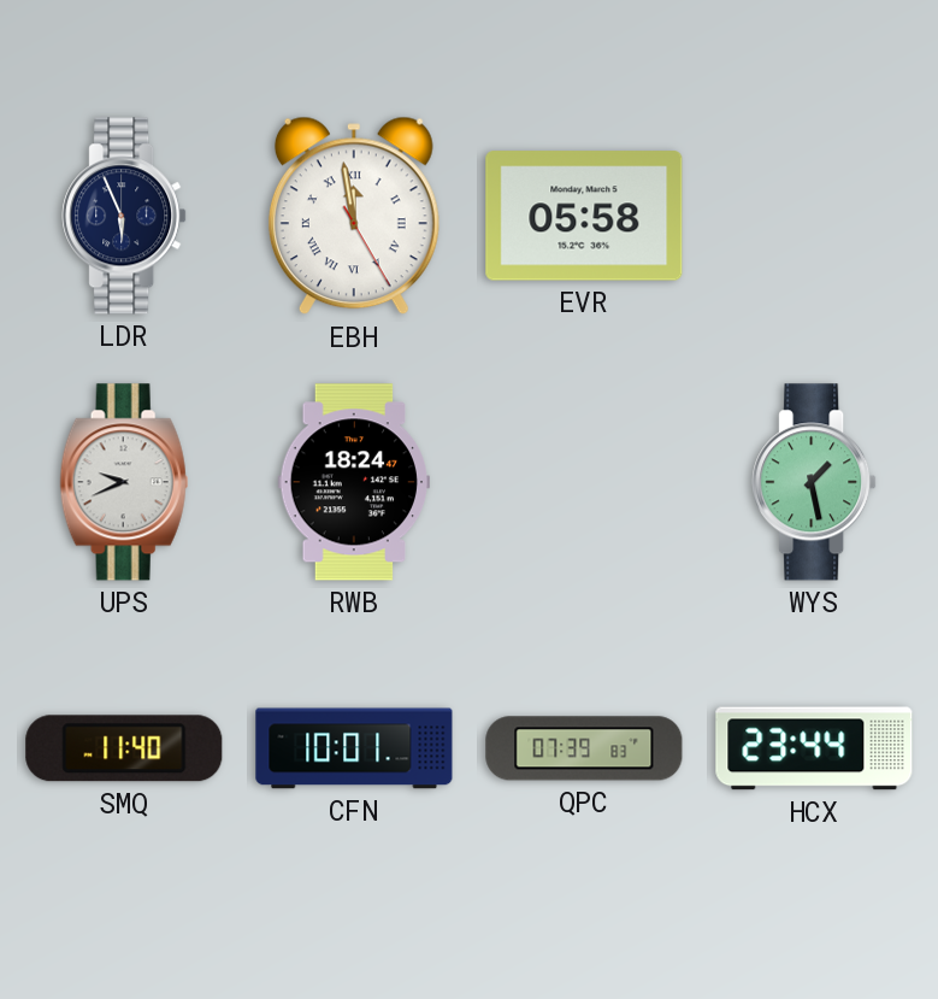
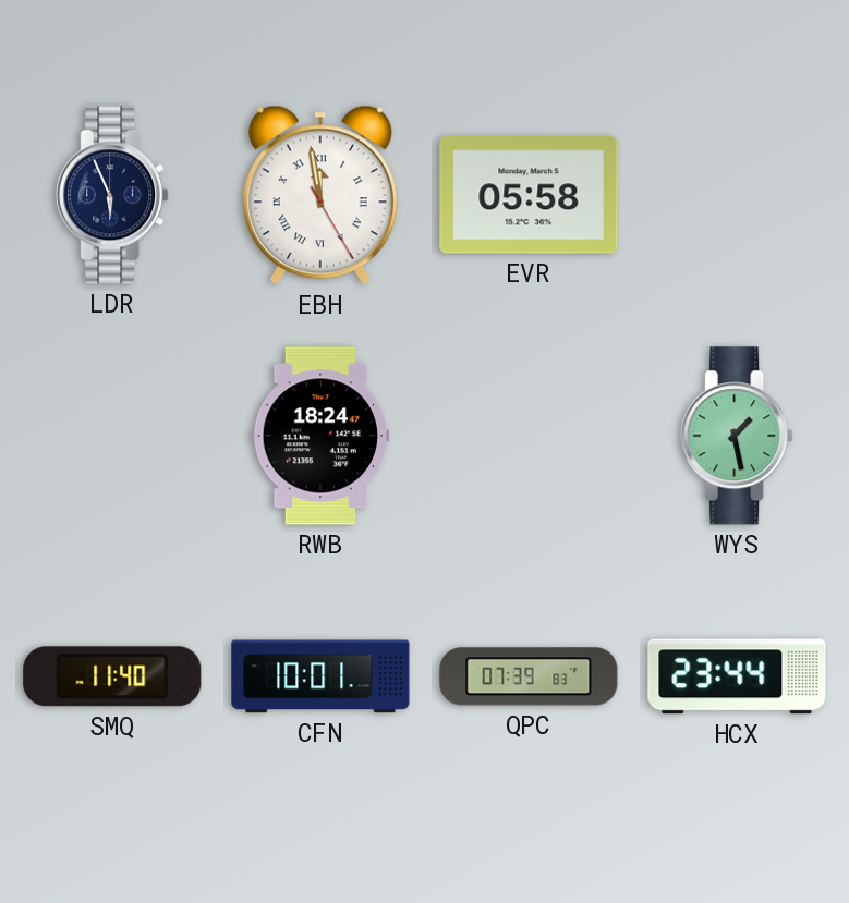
UPS: 9:41 -> none (124, 482)
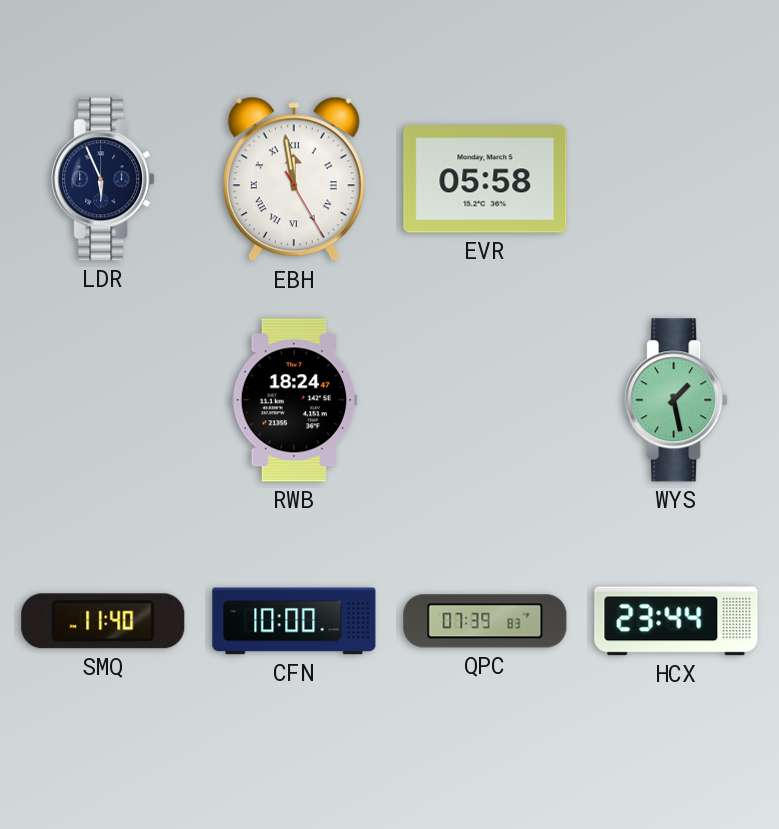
CFN: 10:01 -> 10:00 (294, 621)
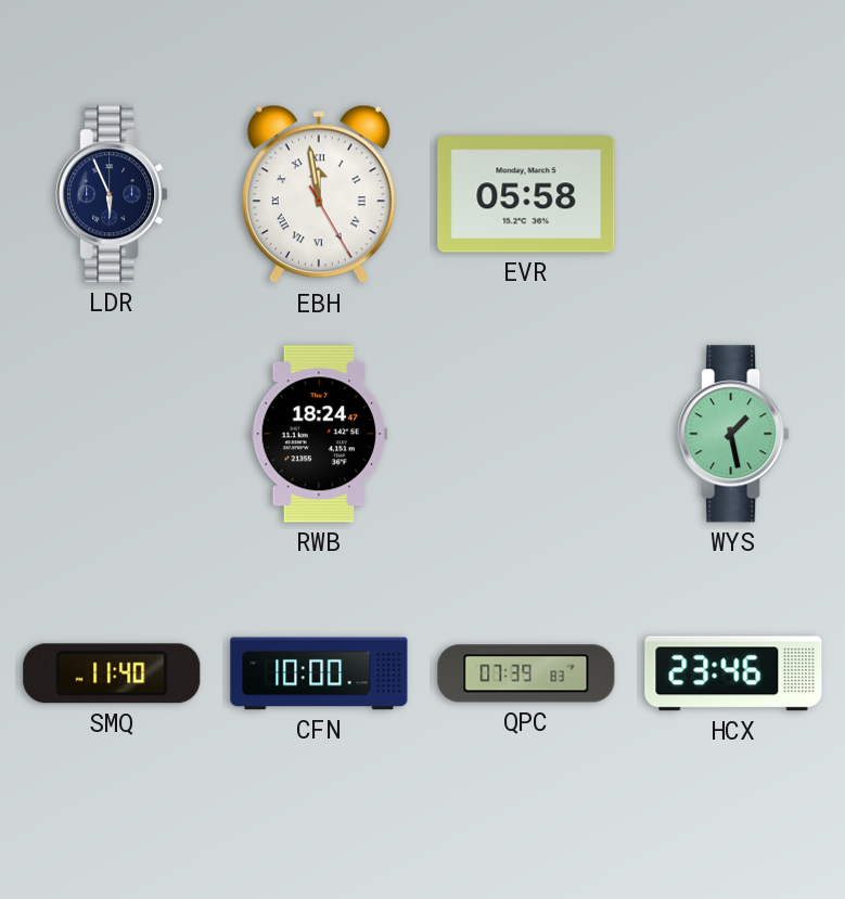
HCX: 23:44 -> 23:46 (733, 673)
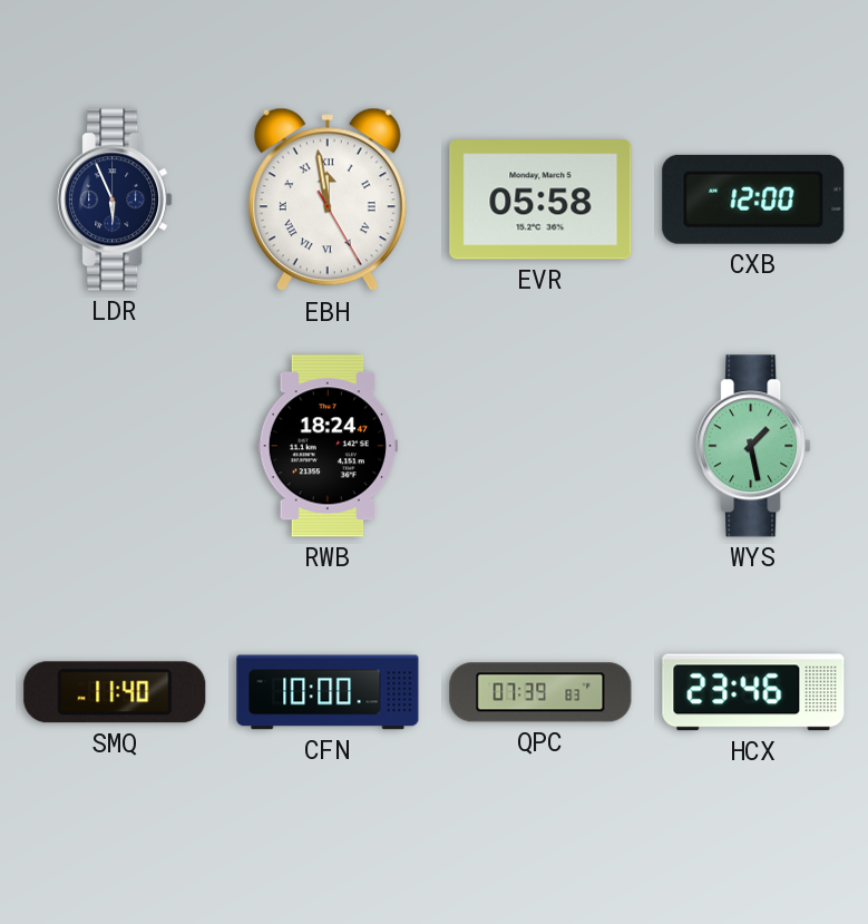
CXB: none -> 12:00 (753, 200)
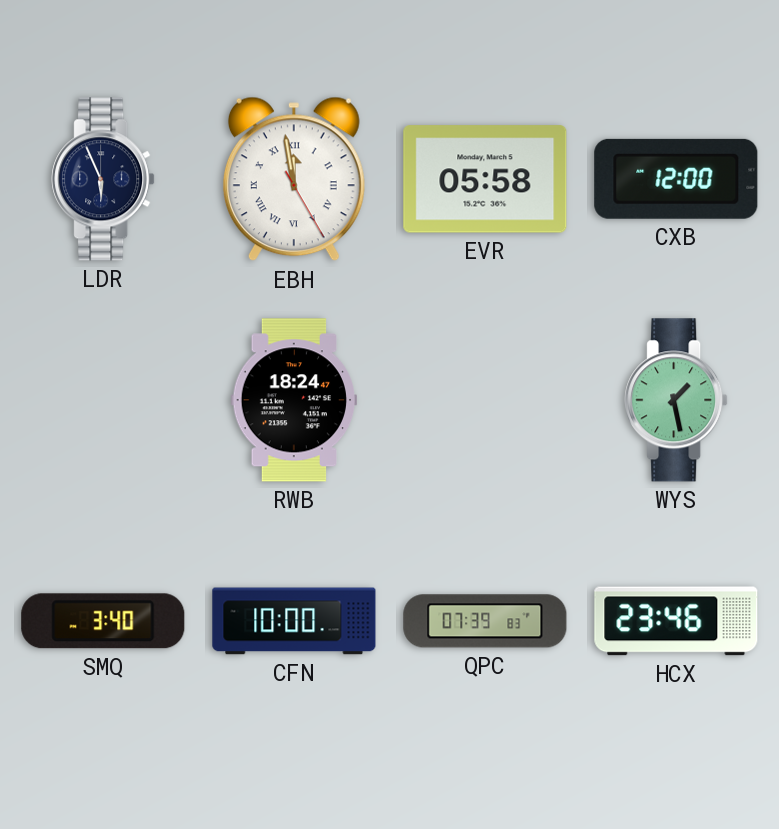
SMQ: 11:40 -> 3:40 (103, 621)
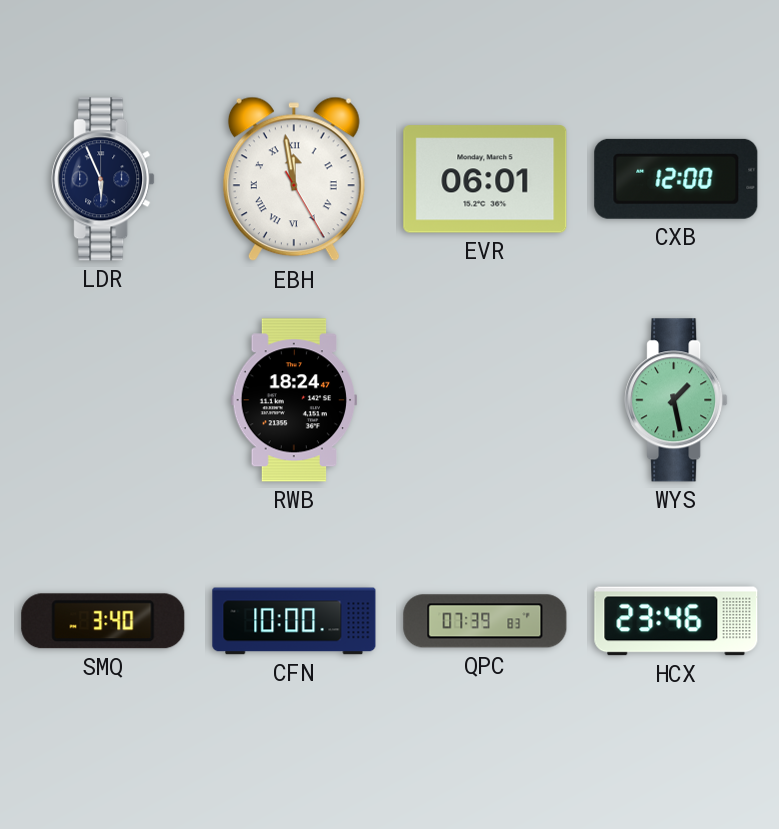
EVR: 05:58 -> 06:01 (485, 179)
